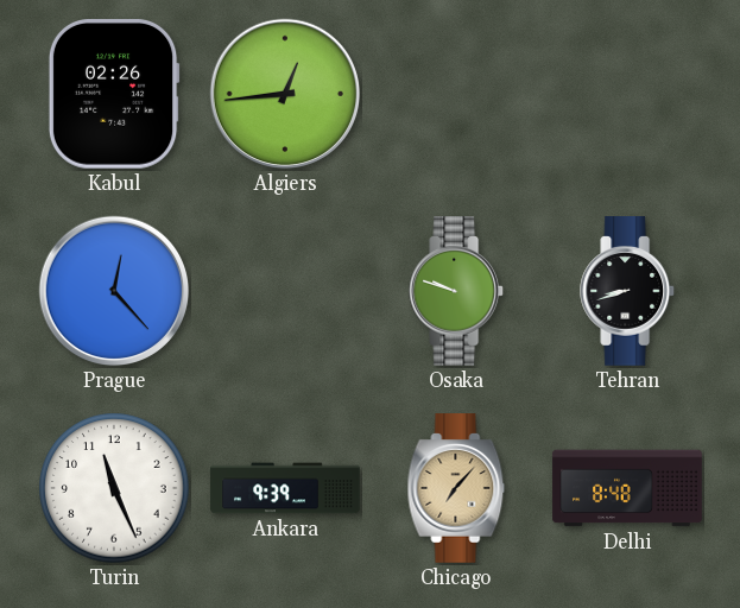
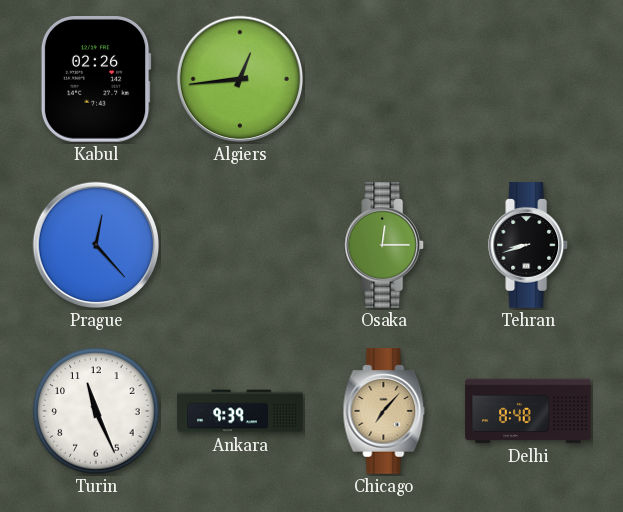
Osaka: 9:48 -> 12:15 (385, 245)
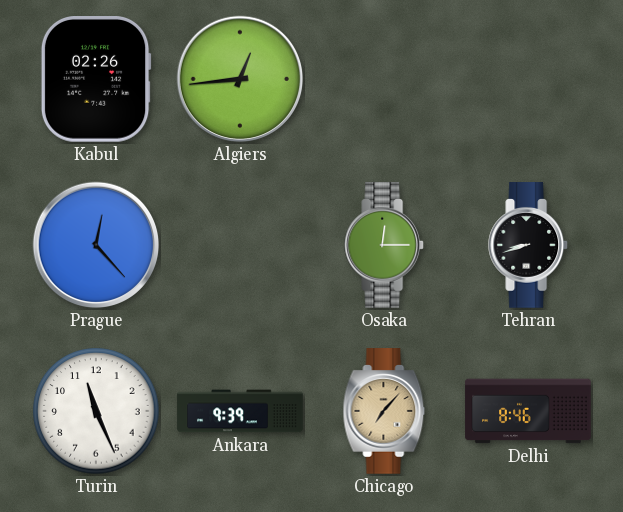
Delhi: 8:48 -> 8:46 (528, 411)
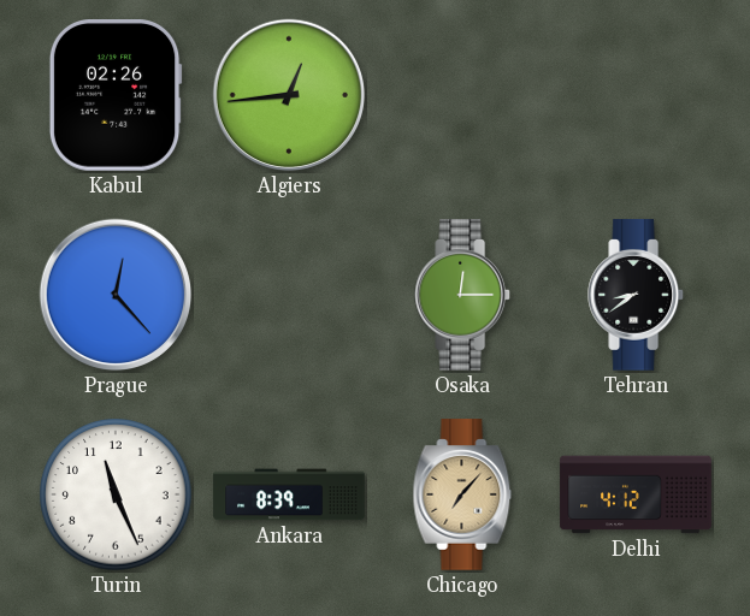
Tehran: 8:42 -> 8:39 (637, 295)
Ankara: 9:39 -> 8:39 (289, 494)
Delhi: 8:46 -> 4:12 (636, 494)
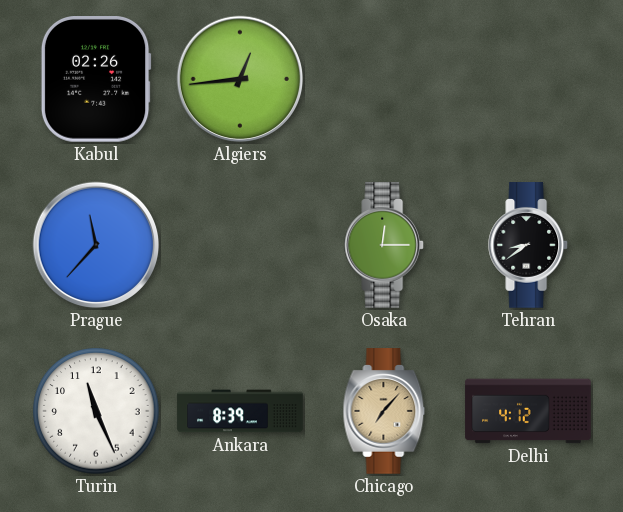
Prague: 12:23 -> 11:37 (96, 245)
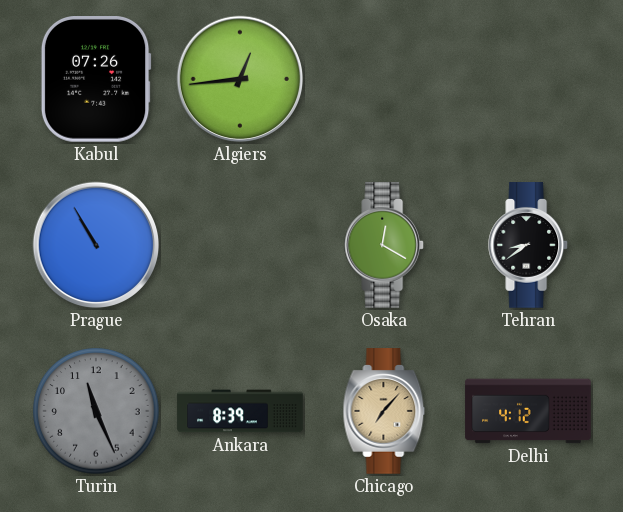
Kabul: 02:26 -> 07:26 (96, 80)
Prague: 11:37 -> 10:55 (96, 245)
Osaka: 12:15 -> 12:20 (385, 245)
Turin dial: white -> grey (96, 411)
